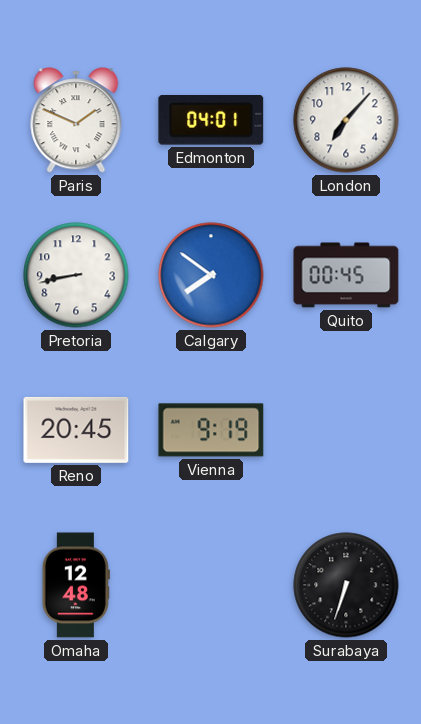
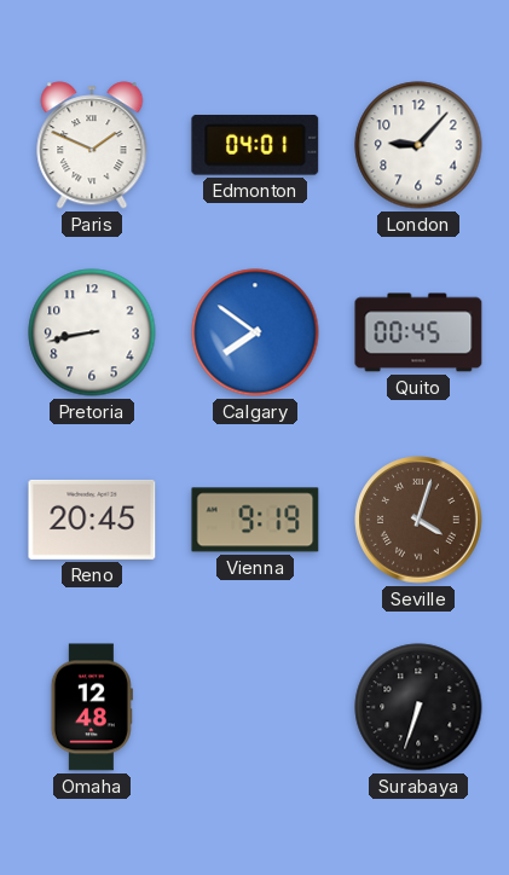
London: 7:07 -> 9:07 (418, 145)
Seville: none -> 4:03 (418, 520)
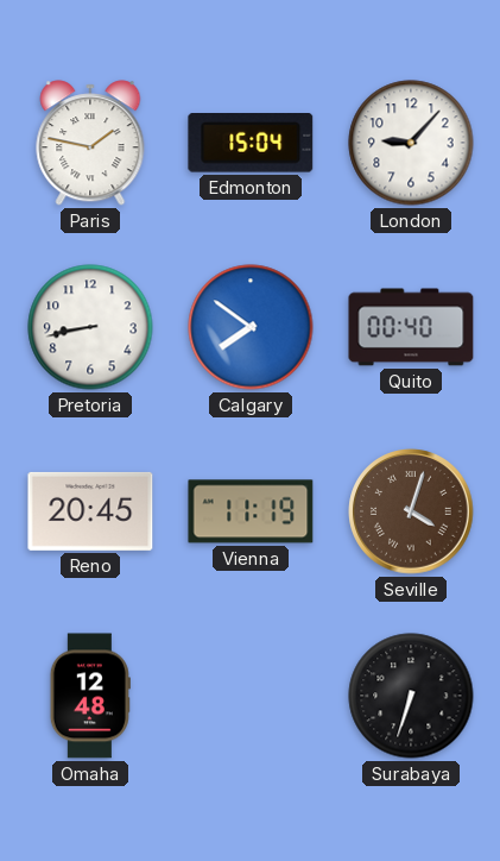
Paris: 1:49 -> 1:47 (90, 143)
Edmonton: 04:01 -> 15:04 (251, 144)
Quito: 00:45 -> 00:40 (411, 327)
Vienna: 9:19 -> 11:19 (251, 511)
